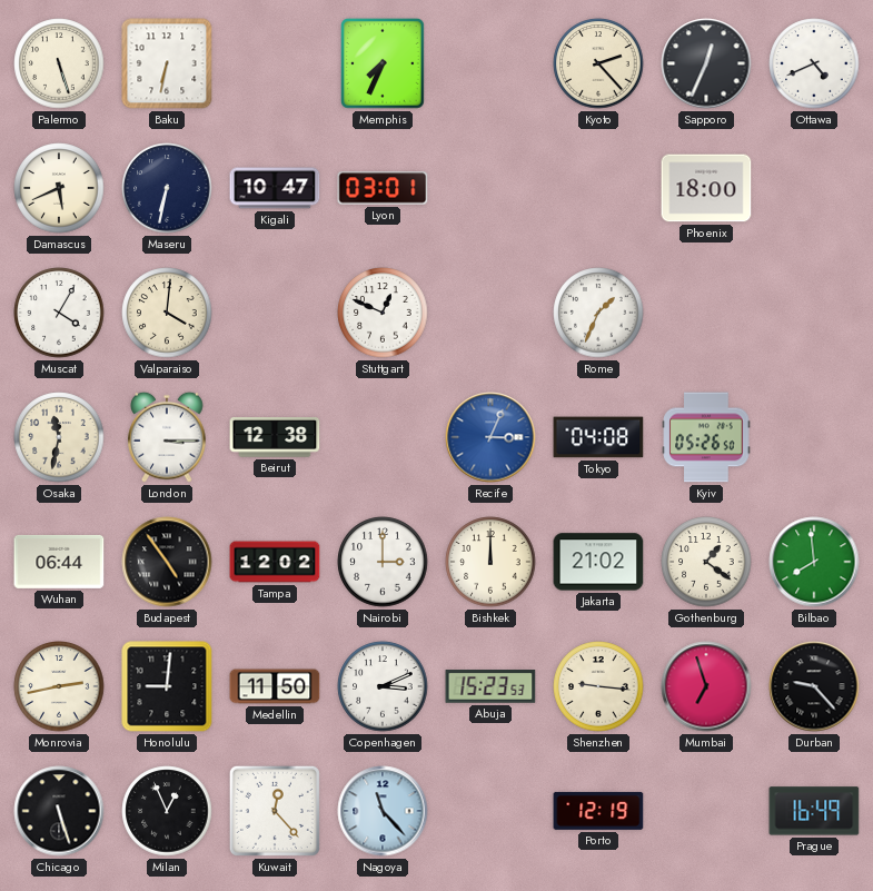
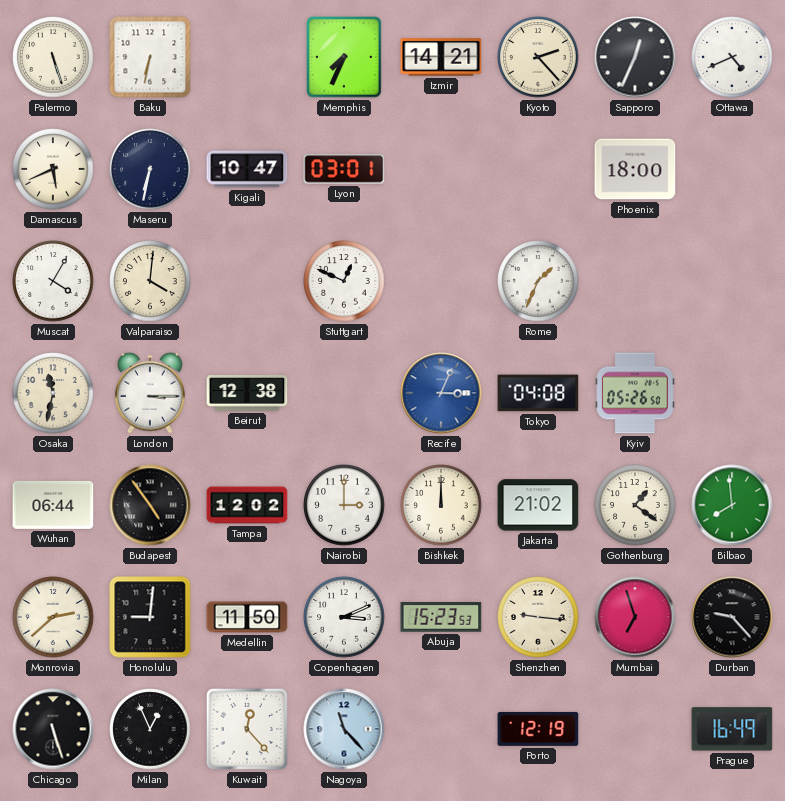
Izmir: none -> 14:21 (441, 57)
Monrovia: 2:43 -> 2:38 (53, 617)
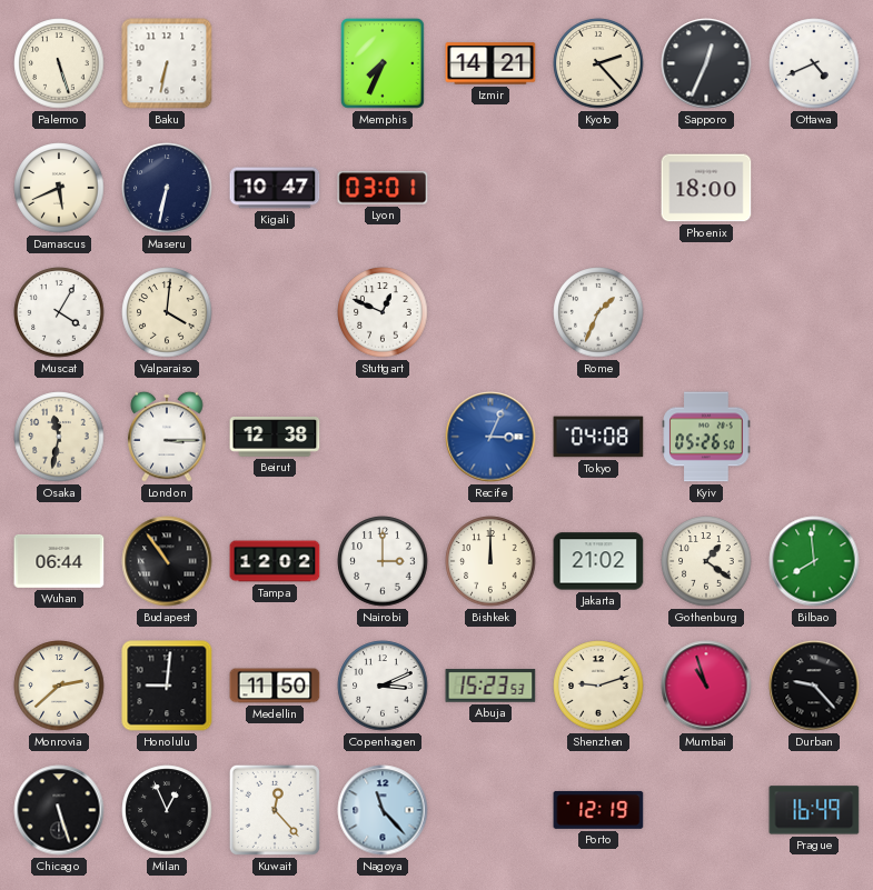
Budapest: 4:54 -> 10:54 (167, 561)
Shenzhen: 9:16 -> 9:12 (598, 686)
Mumbai: 6:57 -> 10:57 (706, 686)
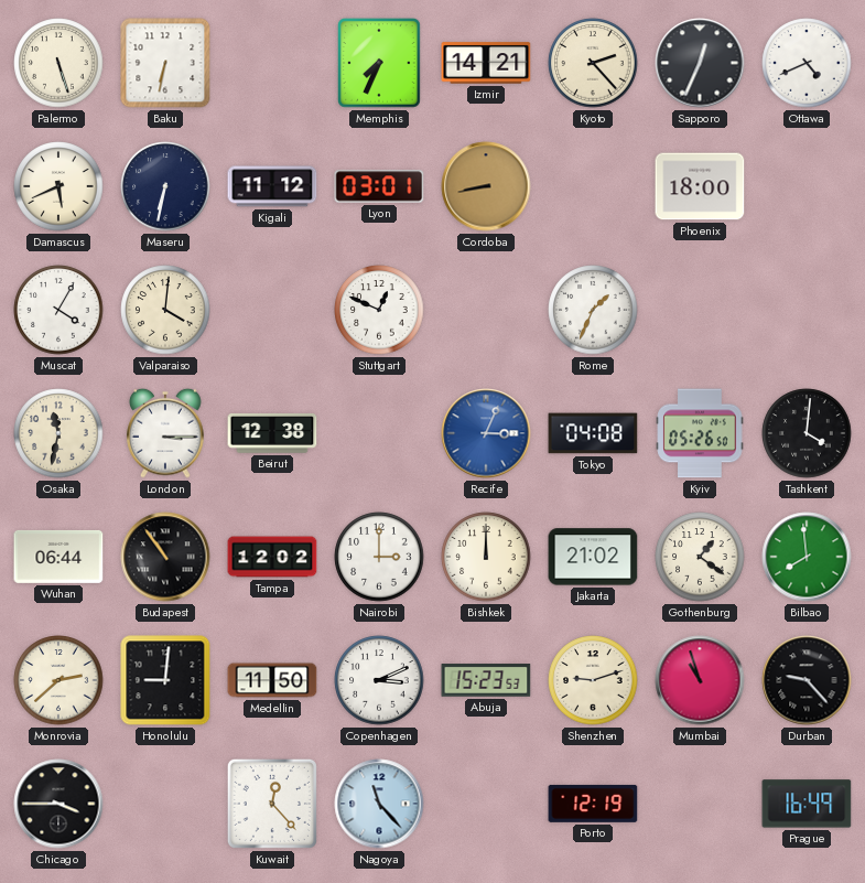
Kigali: 10:47 -> 11:12 (272, 186)
Cordoba: none -> 8:43 (486, 186)
Tashkent: none -> 4:01 (807, 433)
Chicago: 5:27 -> 3:45 (58, 804)
Milan: 12:56 -> none (167, 810)
